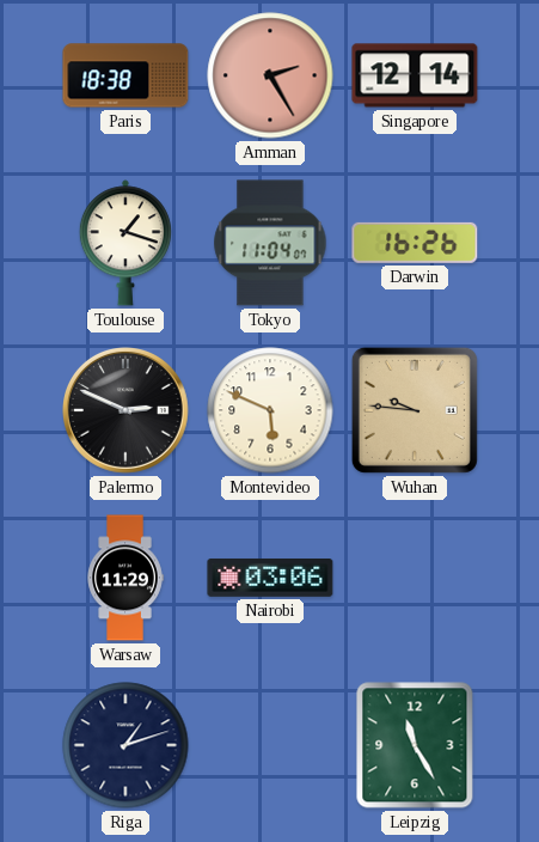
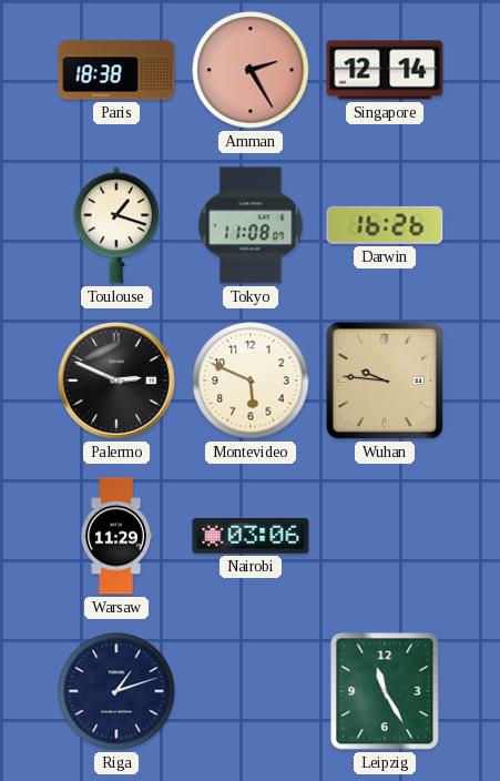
Tokyo: 11:04 -> 11:08 (251, 225)
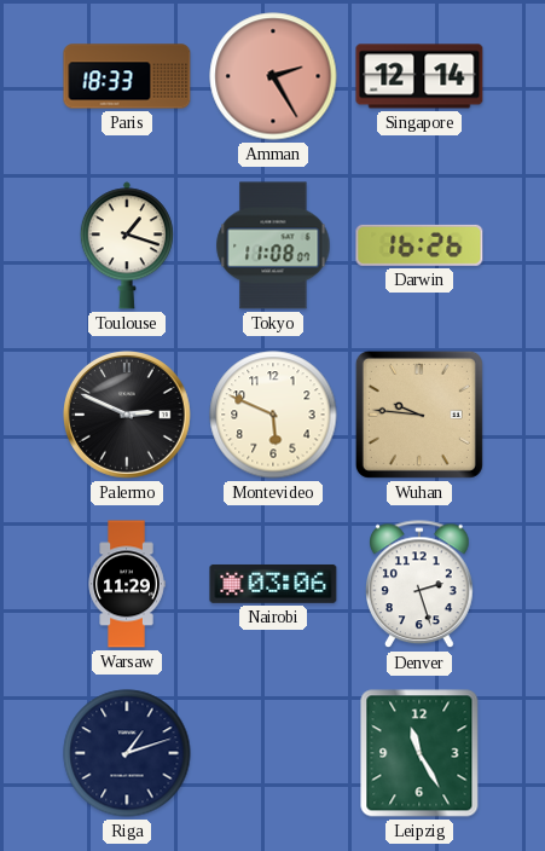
Paris: 18:38 -> 18:33 (127, 76)
Denver: none -> 2:27 (421, 585)
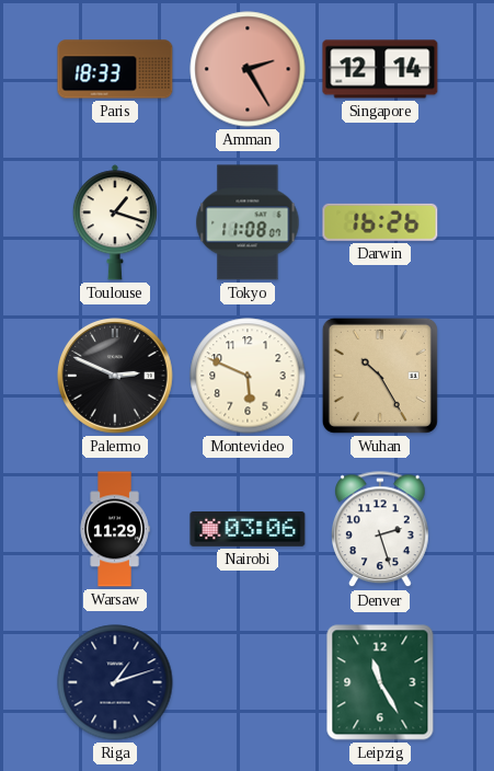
Wuhan: 9:46 -> 10:25 (380, 376)
